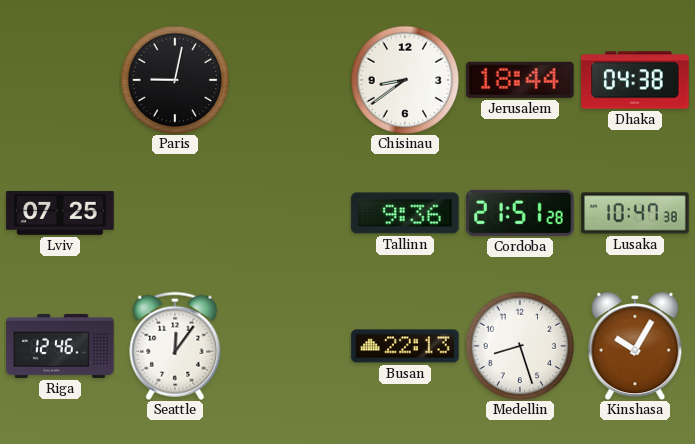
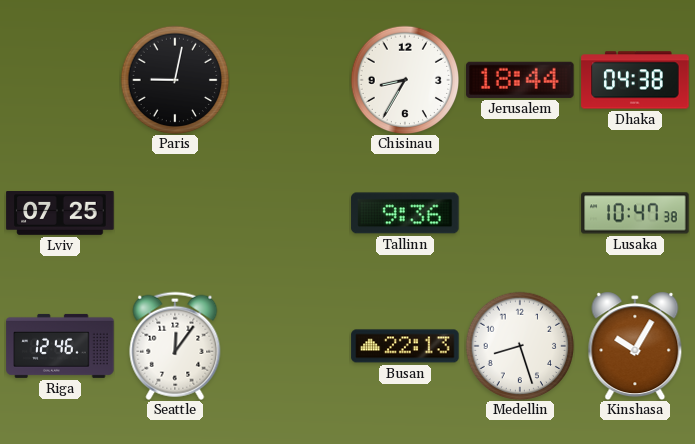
Chisinau: 8:39 -> 8:35 (405, 80)
Cordoba: 21:51 -> none (520, 213)
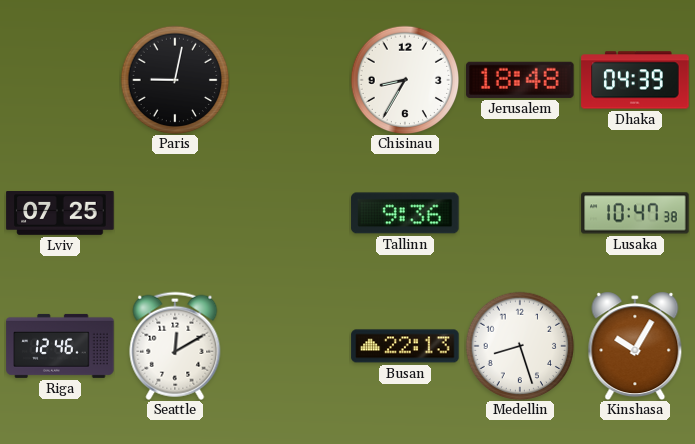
Jerusalem: 18:44 -> 18:48 (520, 80)
Dhaka: 04:38 -> 04:39 (635, 80)
Seattle: 12:06 -> 12:10 (175, 346)
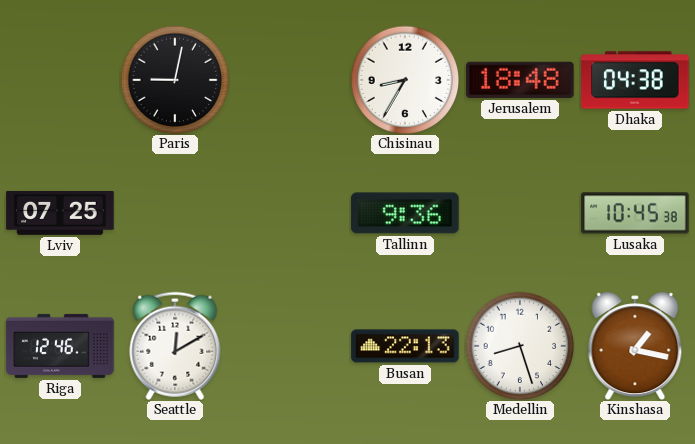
Dhaka: 04:39 -> 04:38 (635, 80)
Lusaka: 10:47 -> 10:45 (635, 213)
Kinshasa: 10:05 -> 1:17 (635, 346)
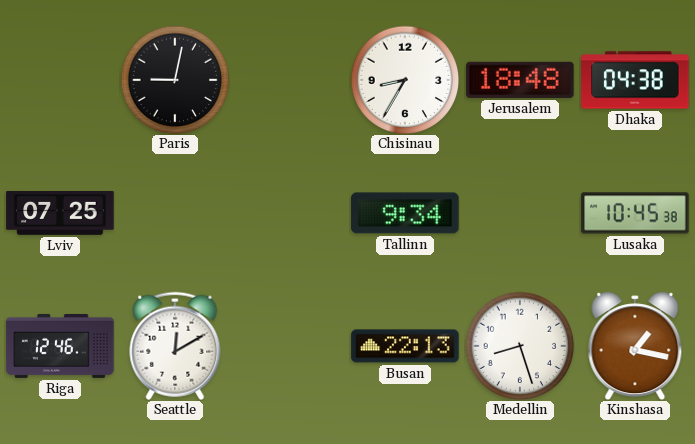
Tallinn: 9:36 -> 9:34 (405, 213)
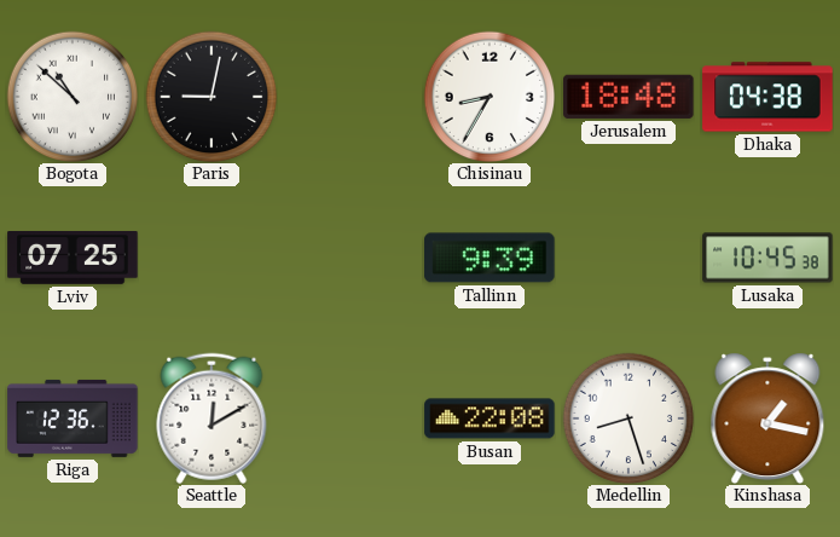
Bogota: none -> 10:52 (73, 97)
Tallinn: 9:34 -> 9:39 (489, 258)
Riga: 12:46 -> 12:36 (73, 418)
Busan: 22:13 -> 22:08 (489, 418)
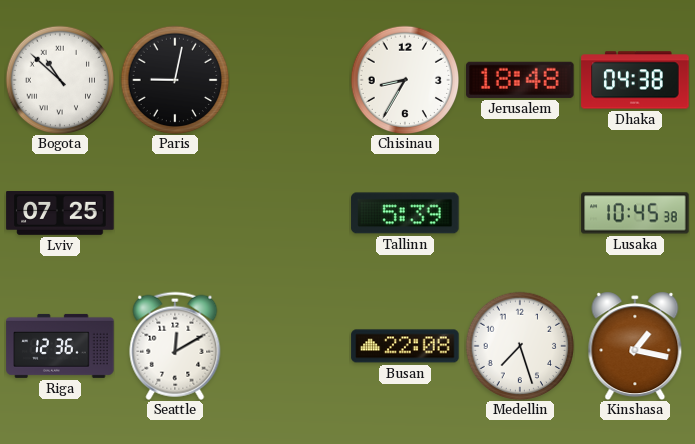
Tallinn: 9:39 -> 5:39 (405, 213)
Medellin: 8:27 -> 7:27 (520, 346)
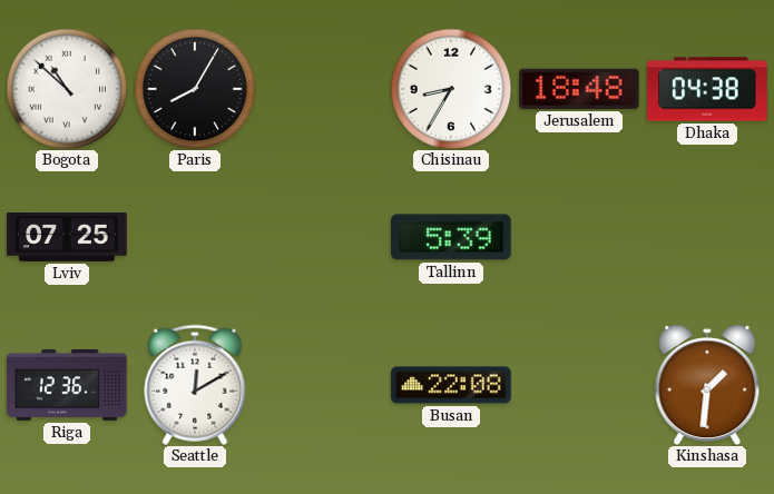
Paris: 9:02 -> 8:05 (195, 89)
Lusaka: 10:45 -> none (635, 213)
Medellin: 7:27 -> none (520, 346)
Kinshasa: 1:17 -> 1:31 (707, 385)
